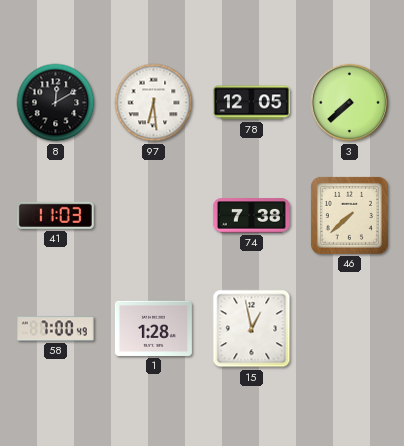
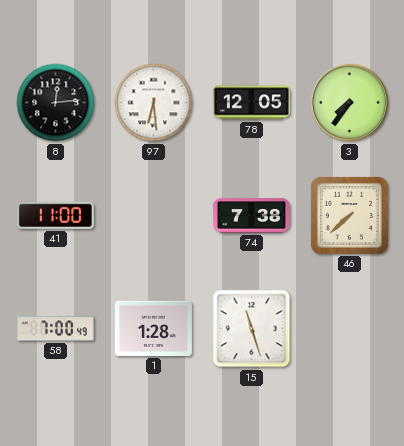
8: 12:10 -> 12:14 (56, 103)
3: 7:38 -> 7:36 (350, 103)
41: 11:03 -> 11:00 (55, 215)
15: 12:58 -> 11:27 (252, 329)
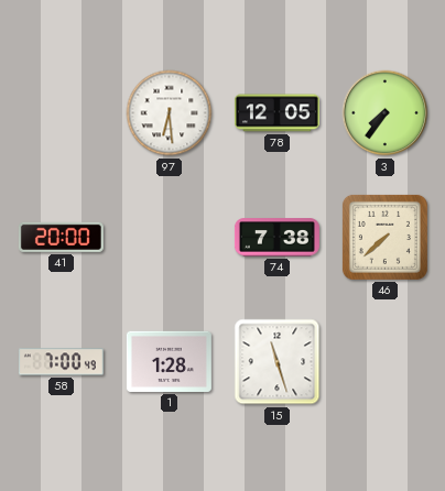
8: 12:14 -> none (56, 103)
41: 11:00 -> 20:00 (61, 237)
